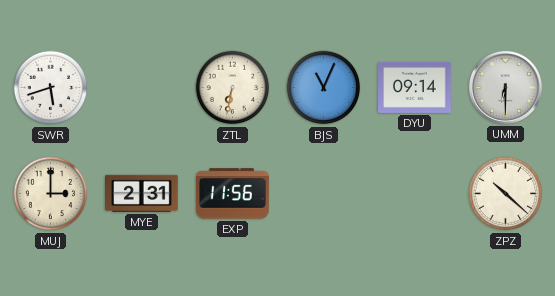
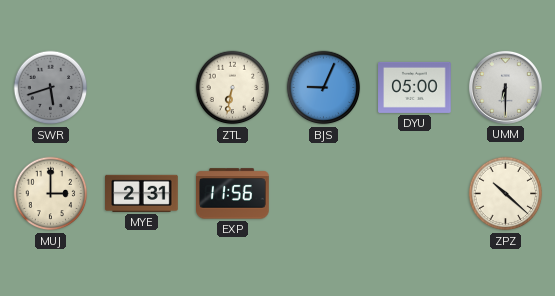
SWR dial: white -> grey (51, 88)
BJS: 11:04 -> 9:04 (324, 88)
DYU: 09:14 -> 05:00 (415, 87)
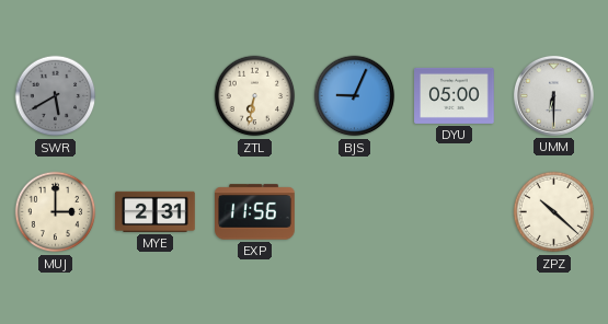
SWR: 5:42 -> 5:40 (56, 96)
